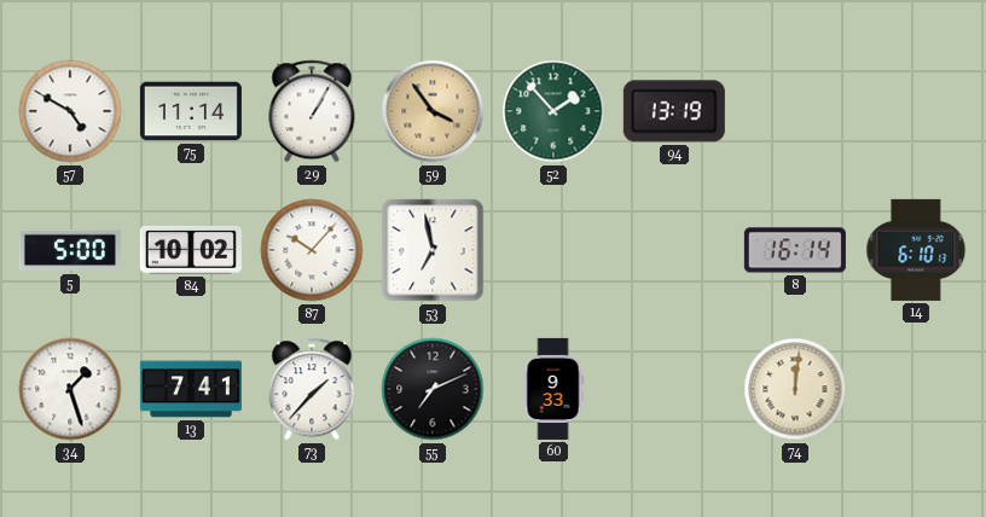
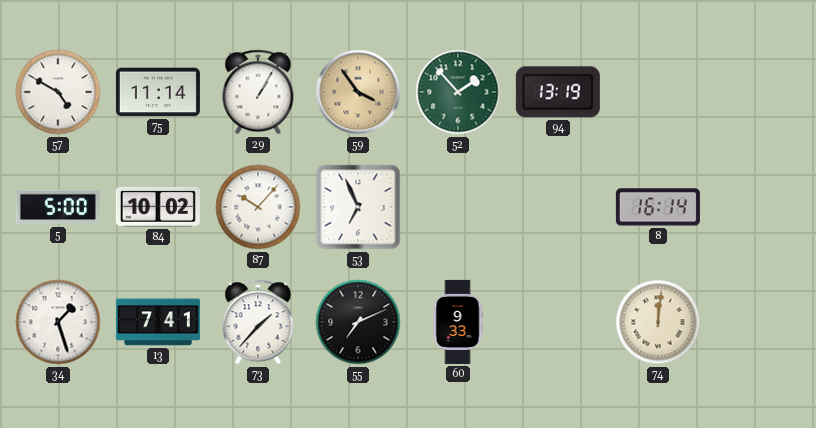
53: 6:58 -> 6:56 (358, 207)
14: 6:10 -> none (916, 250)
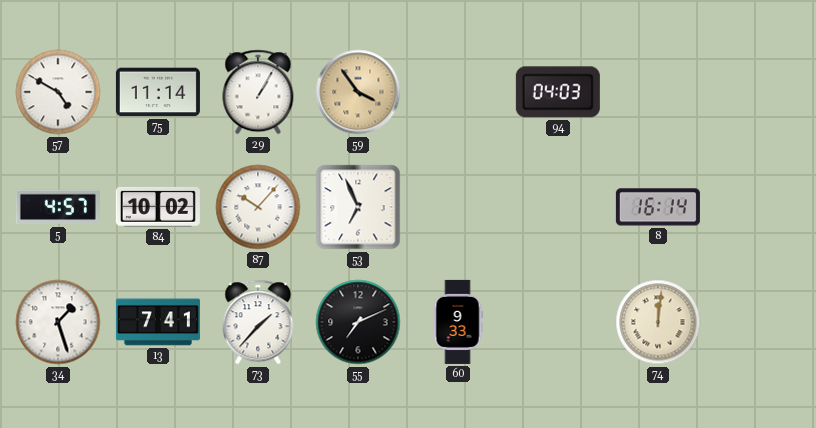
52: 1:53 -> none (458, 92)
94: 13:19 -> 04:03 (558, 92)
5: 5:00 -> 4:57 (58, 207)
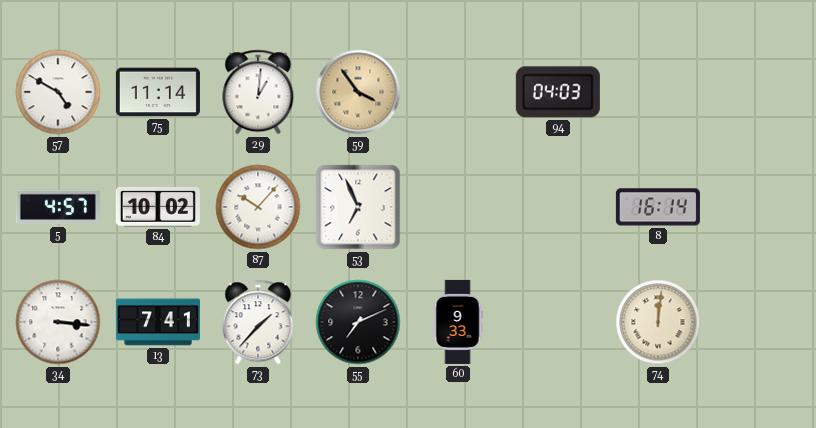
29: 1:05 -> 1:01 (258, 92)
34: 1:27 -> 3:16 (58, 322)
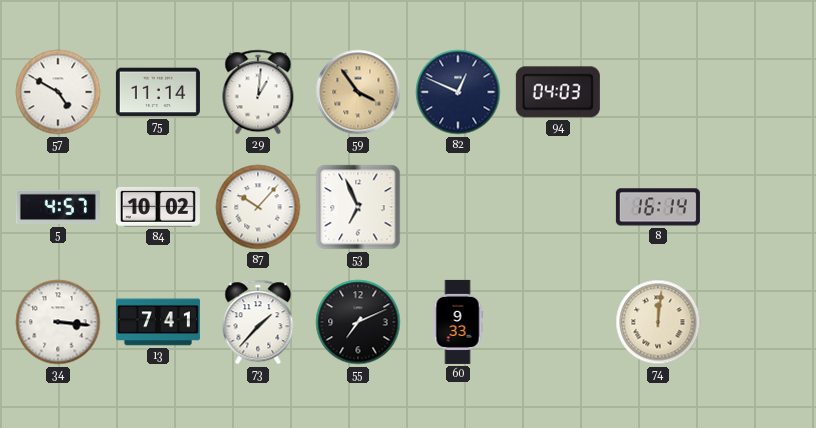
82: none -> 12:49 (458, 92)
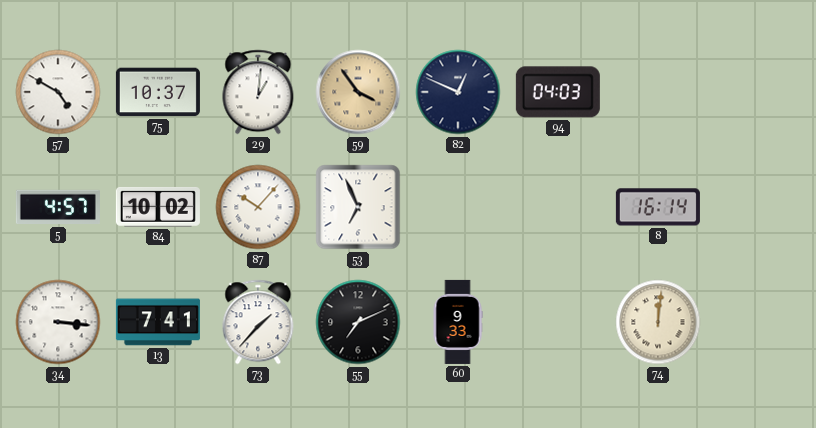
75: 11:14 -> 10:37 (158, 92)
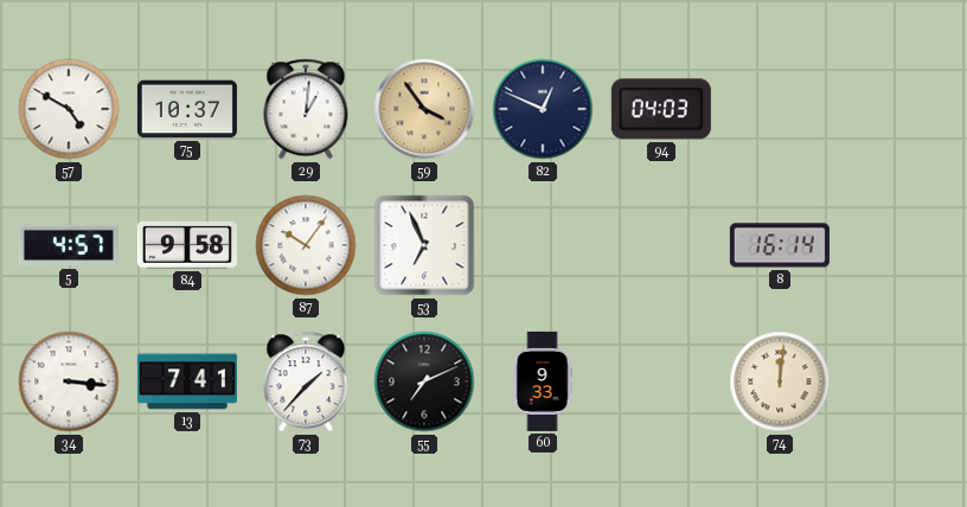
84: 10:02 -> 9:58 (187, 245)
87: 10:07 -> 10:06 (306, 245)
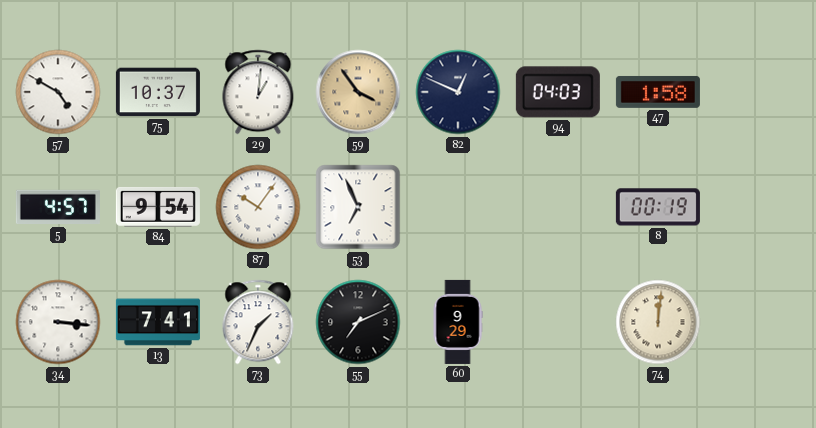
47: none -> 1:58 (658, 92)
84: 9:58 -> 9:54 (158, 207)
8: 16:14 -> 00:19 (658, 207)
73: 1:37 -> 1:34 (258, 322)
60: 9:33 -> 9:29 (458, 322)
